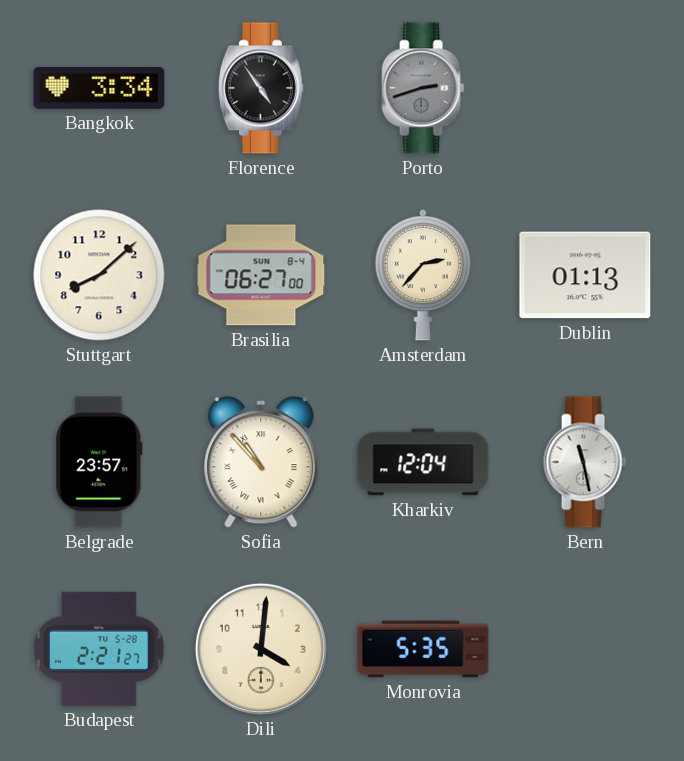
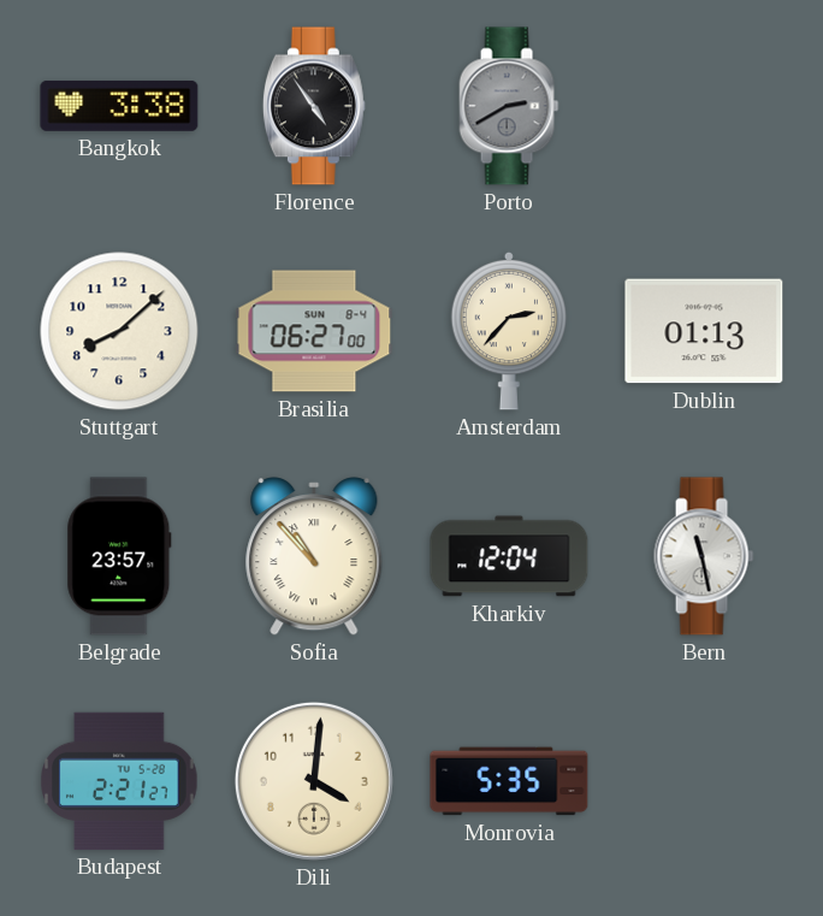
Bangkok: 3:34 -> 3:38 (119, 106)
Porto: 2:42 -> 2:40 (509, 106)
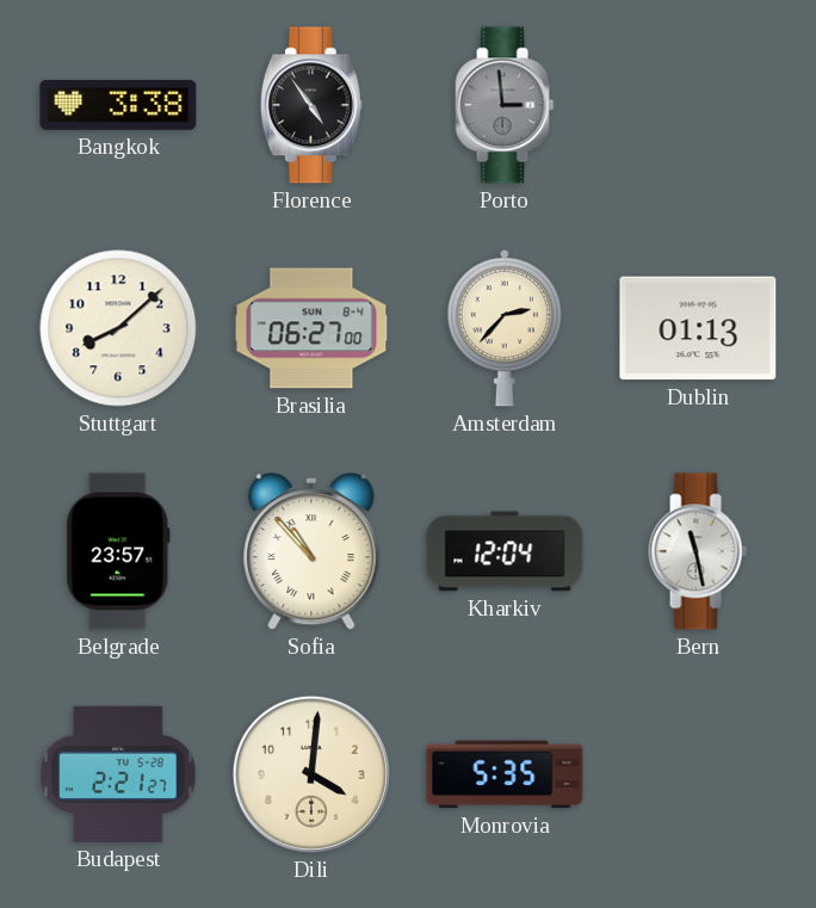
Porto: 2:40 -> 2:59 (505, 105)
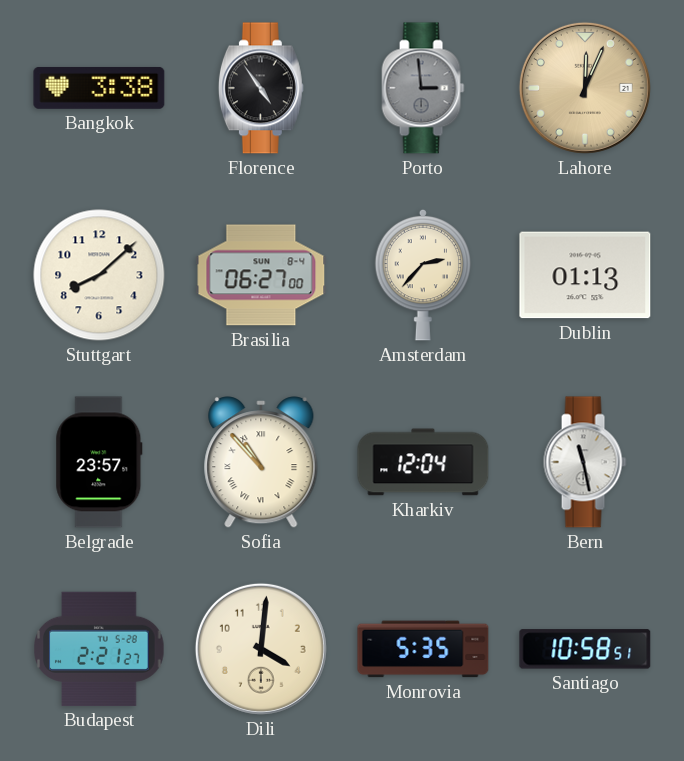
Lahore: none -> 12:04 (585, 88)
Santiago: none -> 10:58 (585, 649)
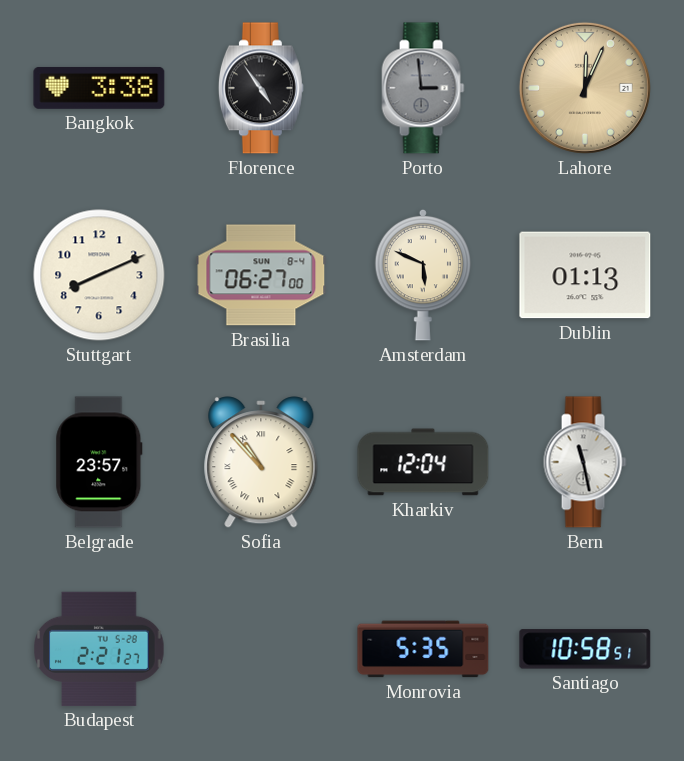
Stuttgart: 8:08 -> 8:11 (99, 275)
Amsterdam: 2:37 -> 5:49 (423, 275)
Dili: 4:01 -> none (261, 649)
